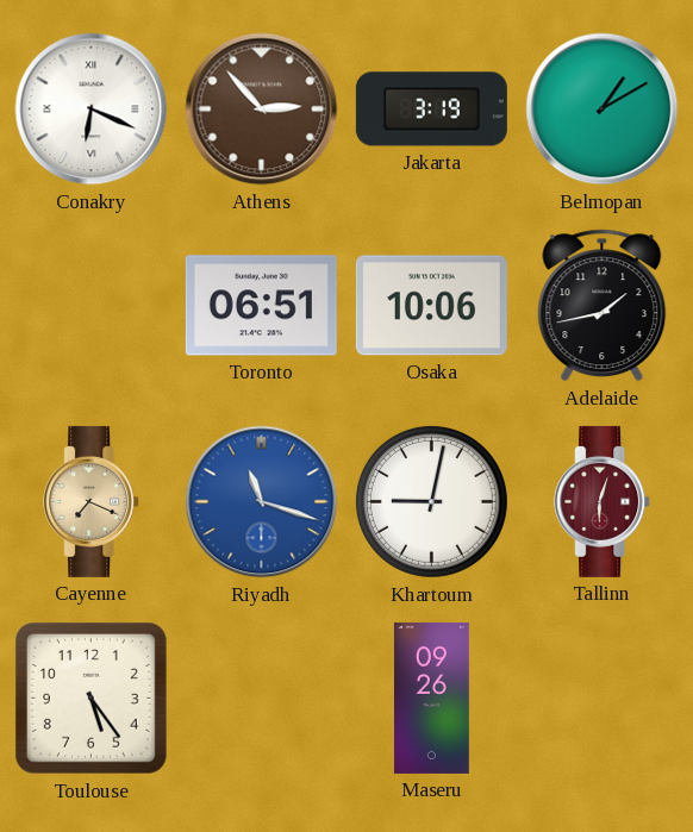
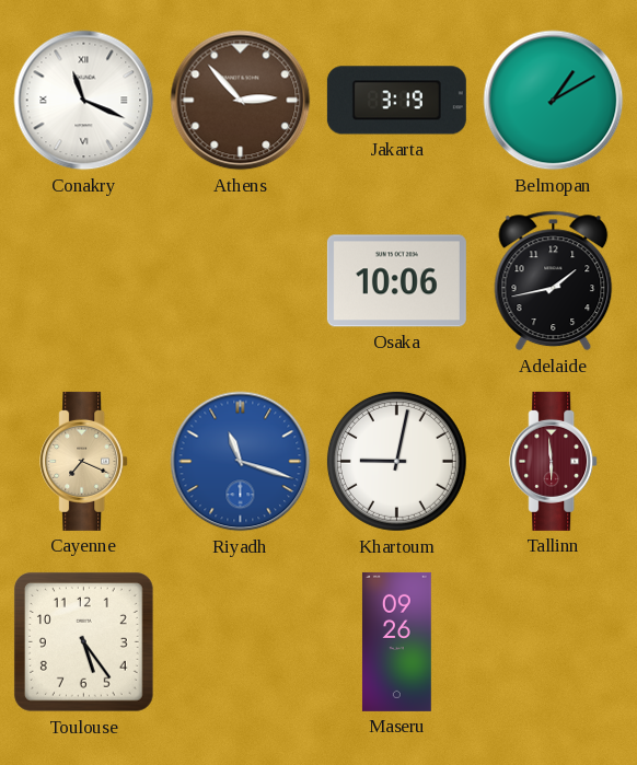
Conakry: 6:19 -> 11:19 (84, 101)
Toronto: 06:51 -> none (261, 306)
Tallinn: 6:03 -> 5:59 (554, 461)
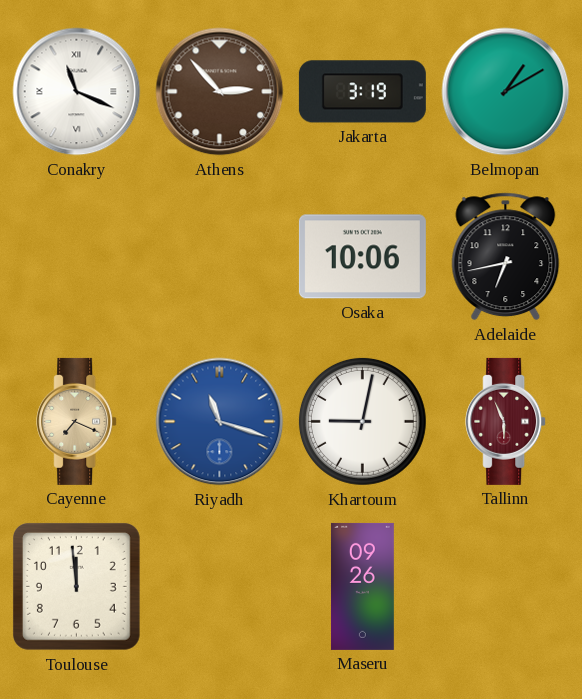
Adelaide: 1:43 -> 6:43 (506, 257)
Tallinn: 5:59 -> 5:56 (506, 421)
Toulouse: 5:24 -> 11:59 (76, 586)
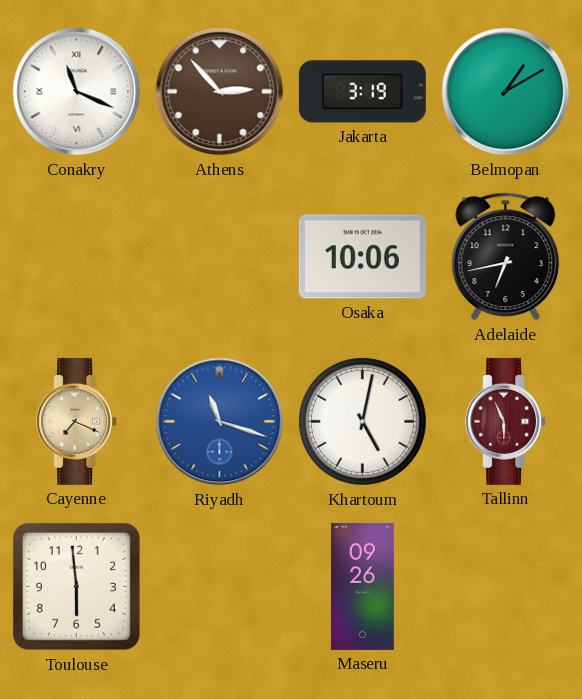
Khartoum: 9:02 -> 5:02 (362, 421)
Toulouse: 11:59 -> 5:59 (76, 586)
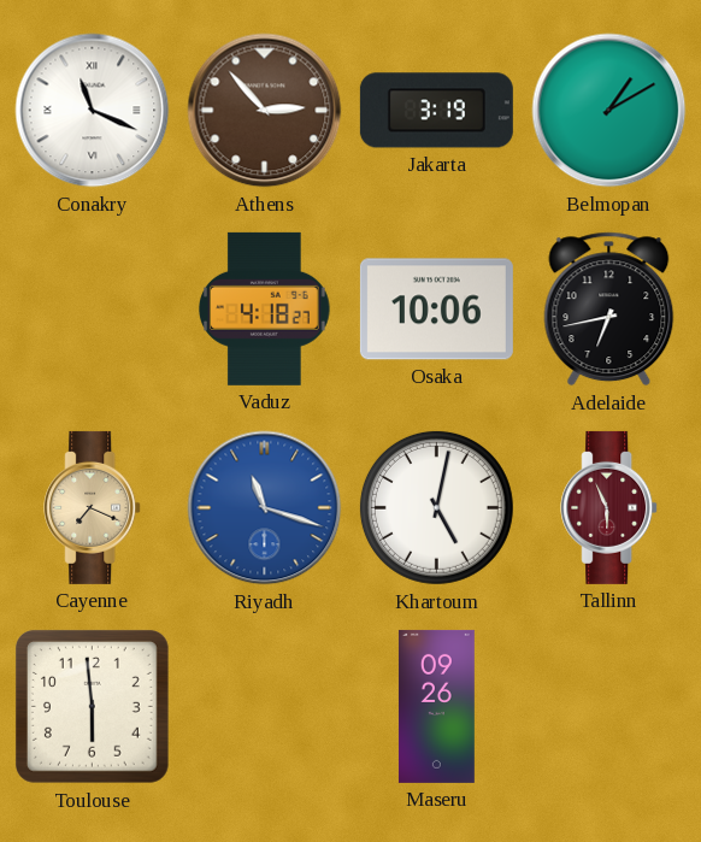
Vaduz: none -> 4:18 (265, 308)
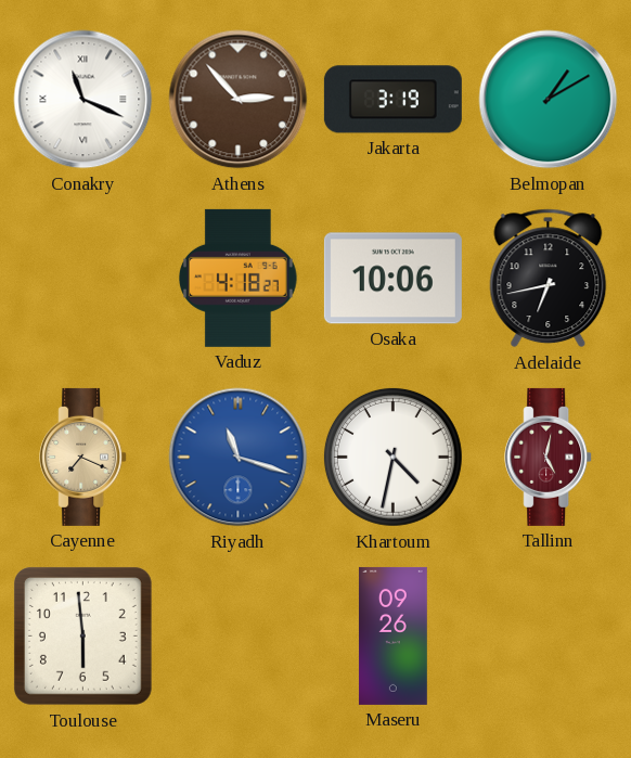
Khartoum: 5:02 -> 4:32 (392, 457)
Tallinn: 5:56 -> 5:02 (549, 457)
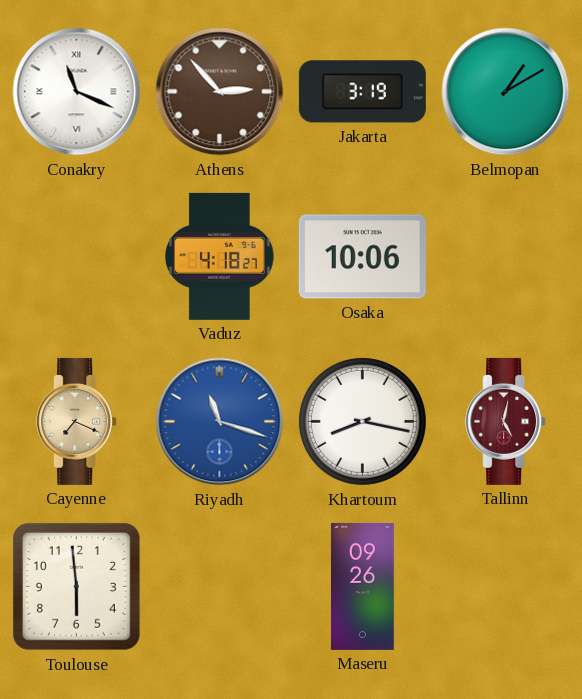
Adelaide: 6:43 -> none (549, 279)
Khartoum: 4:32 -> 8:17 (362, 421)
